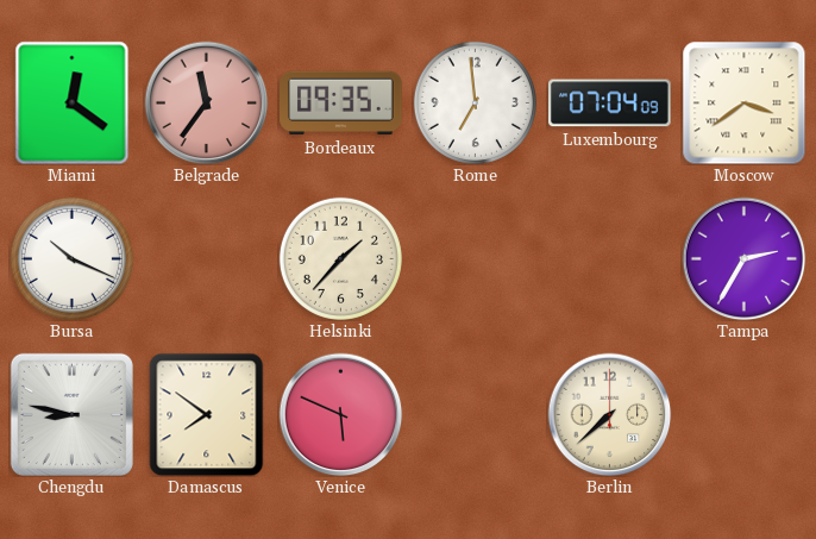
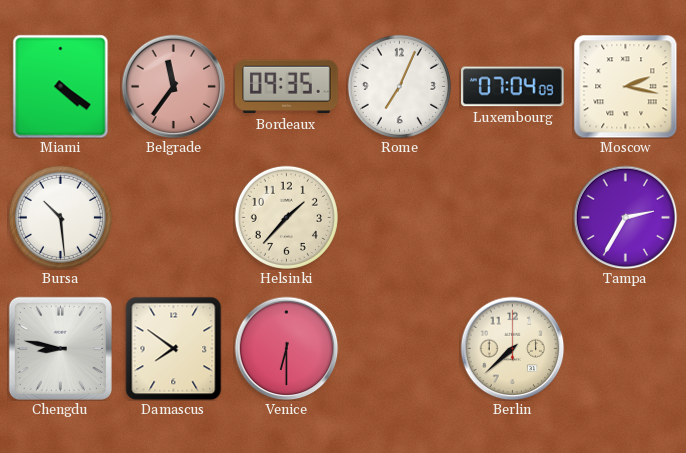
Miami: 12:21 -> 4:21 (61, 86)
Rome: 6:59 -> 7:04 (399, 86)
Moscow: 3:39 -> 2:17 (625, 86)
Bursa: 10:19 -> 10:29 (60, 217)
Venice: 5:49 -> 6:30 (286, 348)
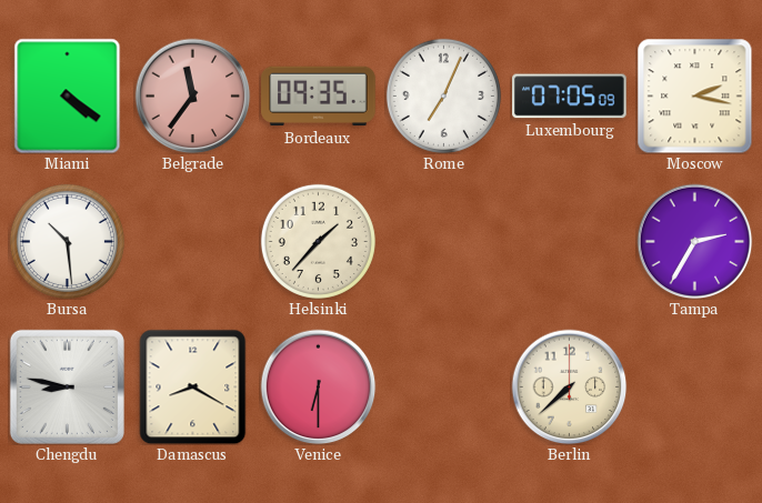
Luxembourg: 07:04 -> 07:05 (570, 97)
Damascus: 7:51 -> 8:20 (193, 386)
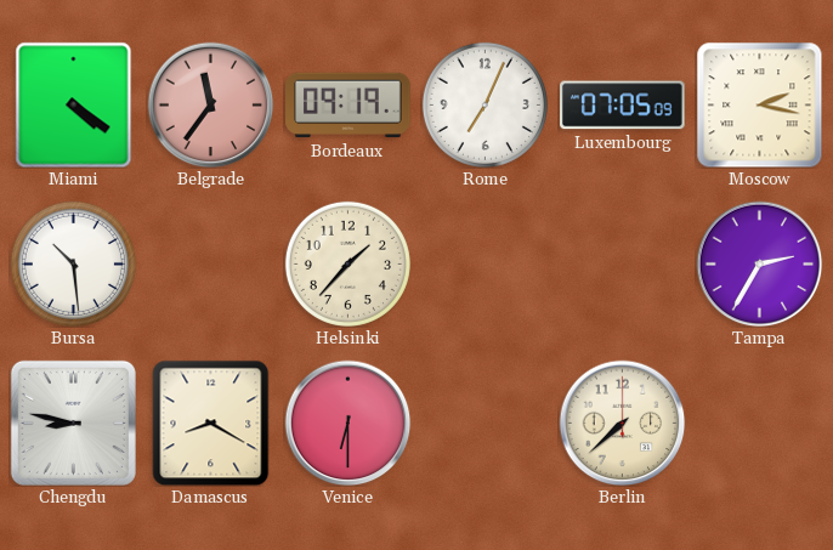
Bordeaux: 09:35 -> 09:19 (348, 106)
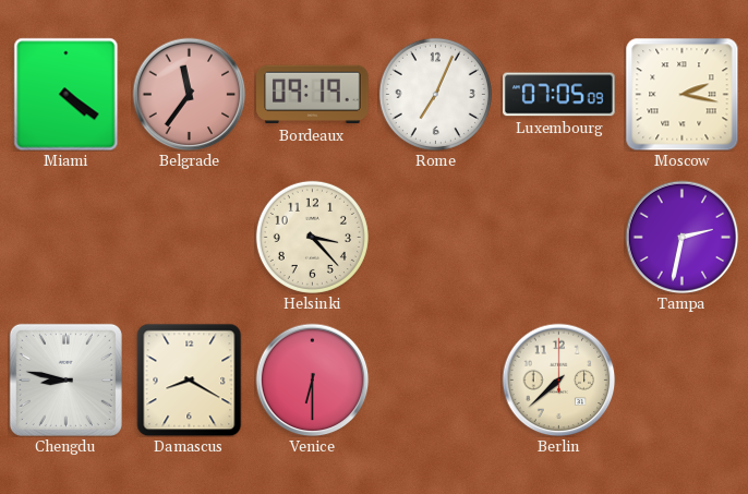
Bursa: 10:29 -> none (73, 263)
Helsinki: 1:37 -> 3:23 (312, 237)
Tampa: 2:35 -> 2:32 (681, 237)
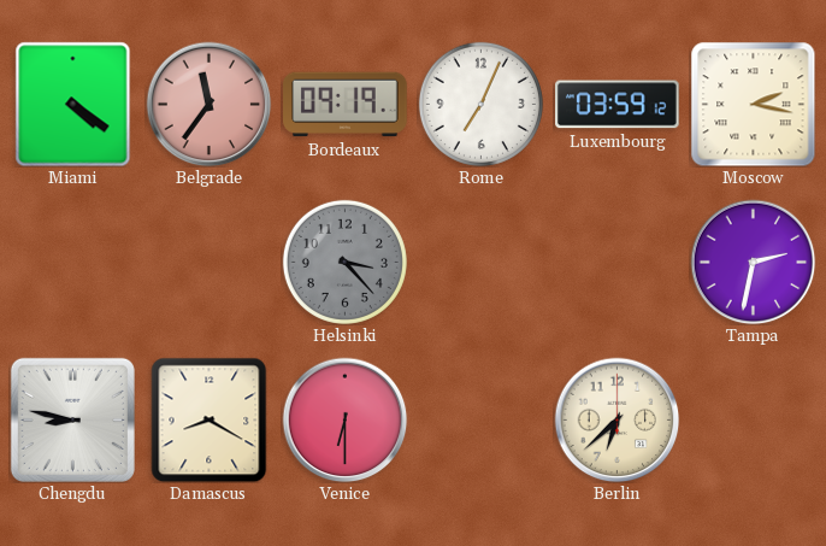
Luxembourg: 07:05 -> 03:59 (618, 105)
Helsinki dial: cream -> grey (344, 262)
Berlin: 7:38 -> 6:38 (616, 419)
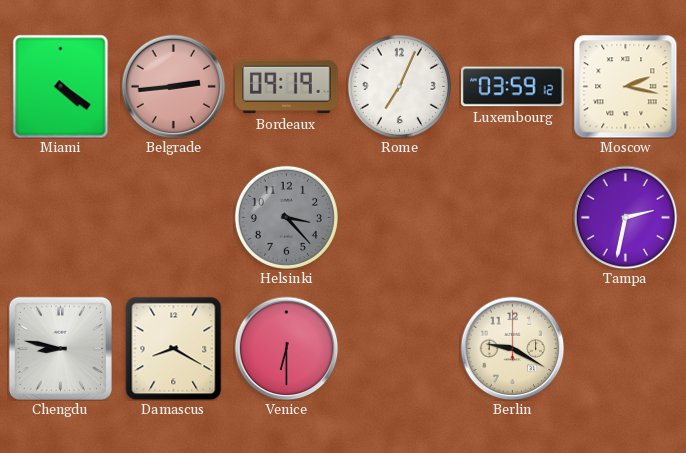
Belgrade: 11:36 -> 2:44 (173, 86)
Berlin: 6:38 -> 9:20 (512, 348)
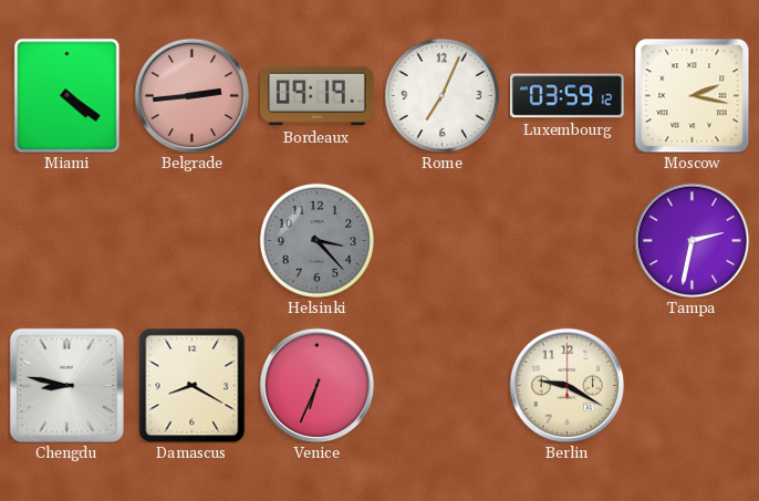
Venice: 6:30 -> 6:34 (316, 385)
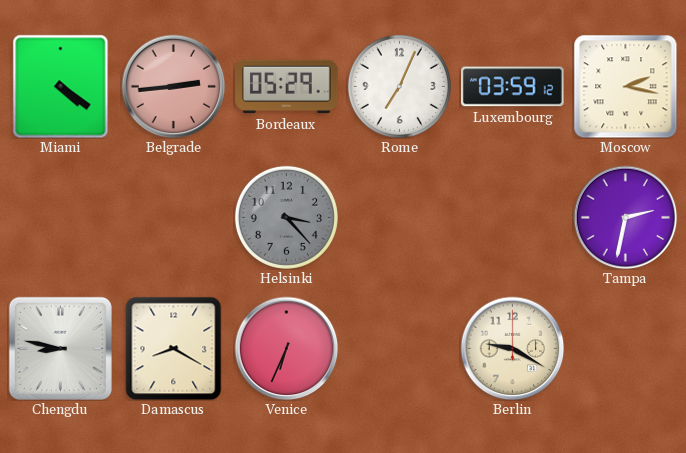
Bordeaux: 09:19 -> 05:29 (287, 87)
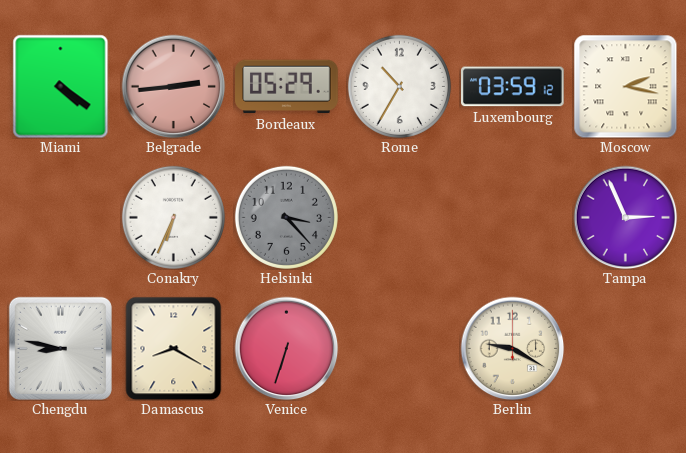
Rome: 7:04 -> 10:35 (399, 86)
Conakry: none -> 6:34 (173, 217)
Tampa: 2:32 -> 2:56 (625, 217)
Venice: 6:34 -> 6:33 (286, 348)
